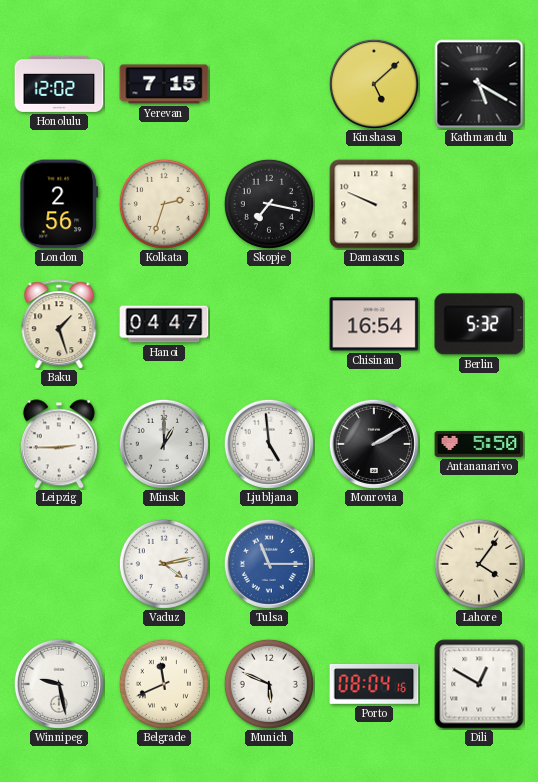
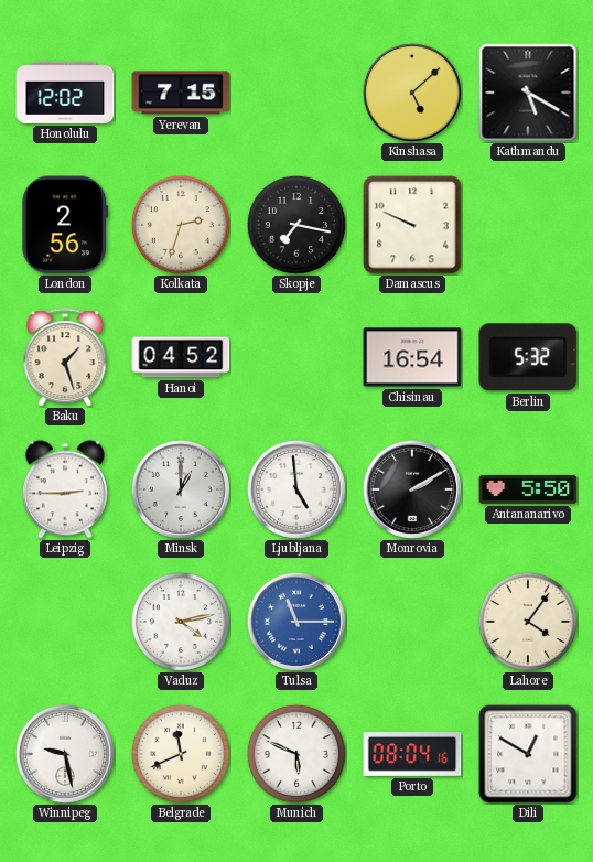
Hanoi: 04:47 -> 04:52 (181, 357)
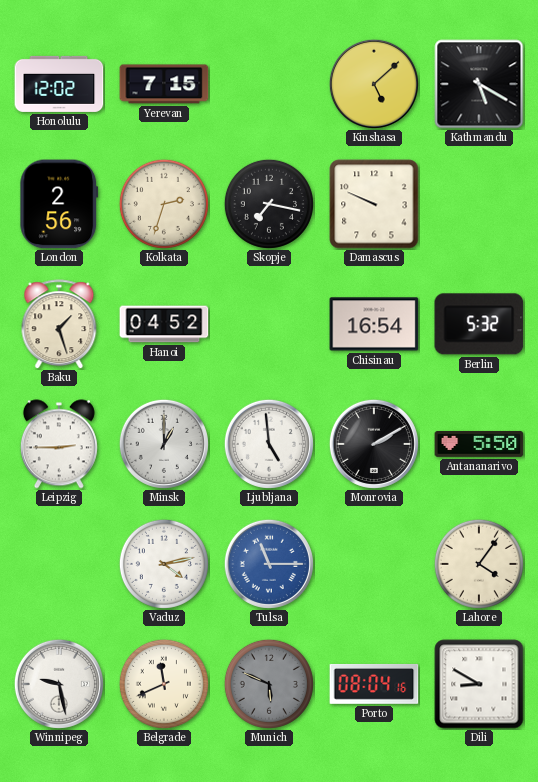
Munich dial: white -> grey (269, 684)
Dili: 12:50 -> 8:50 (479, 684)
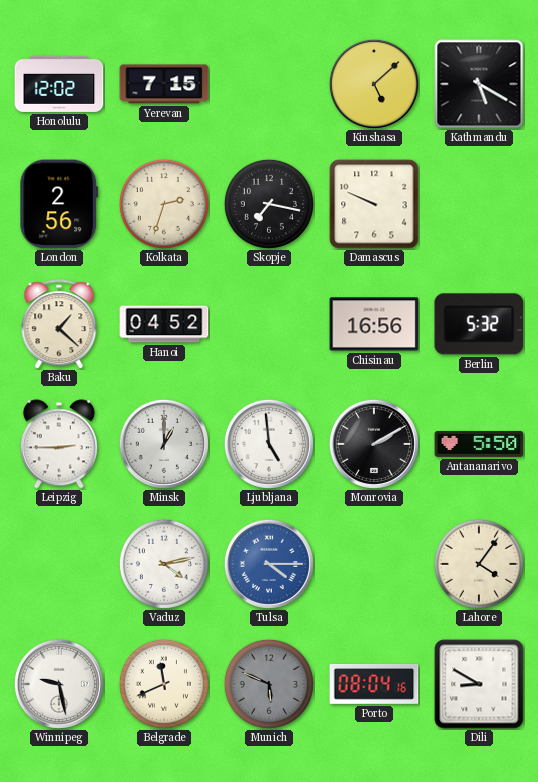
Baku: 1:27 -> 1:22 (59, 324)
Chisinau: 16:54 -> 16:56 (374, 324)
Tulsa: 11:15 -> 4:15 (269, 564)
